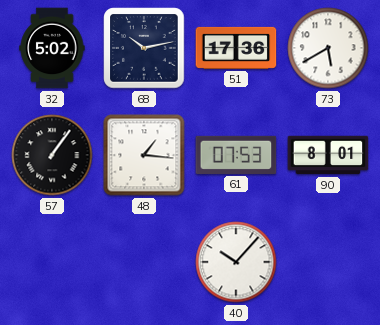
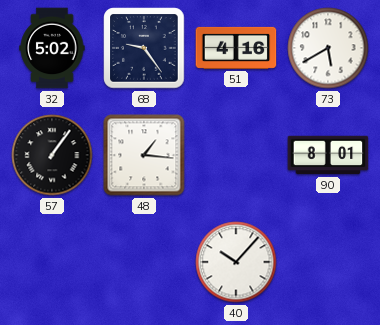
68: 10:13 -> 9:24 (144, 48)
51: 17:36 -> 4:16 (236, 48)
61: 07:53 -> none (236, 155)
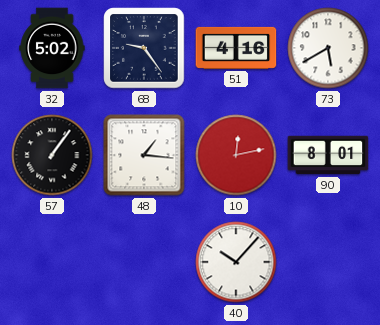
10: none -> 12:13 (236, 155)
